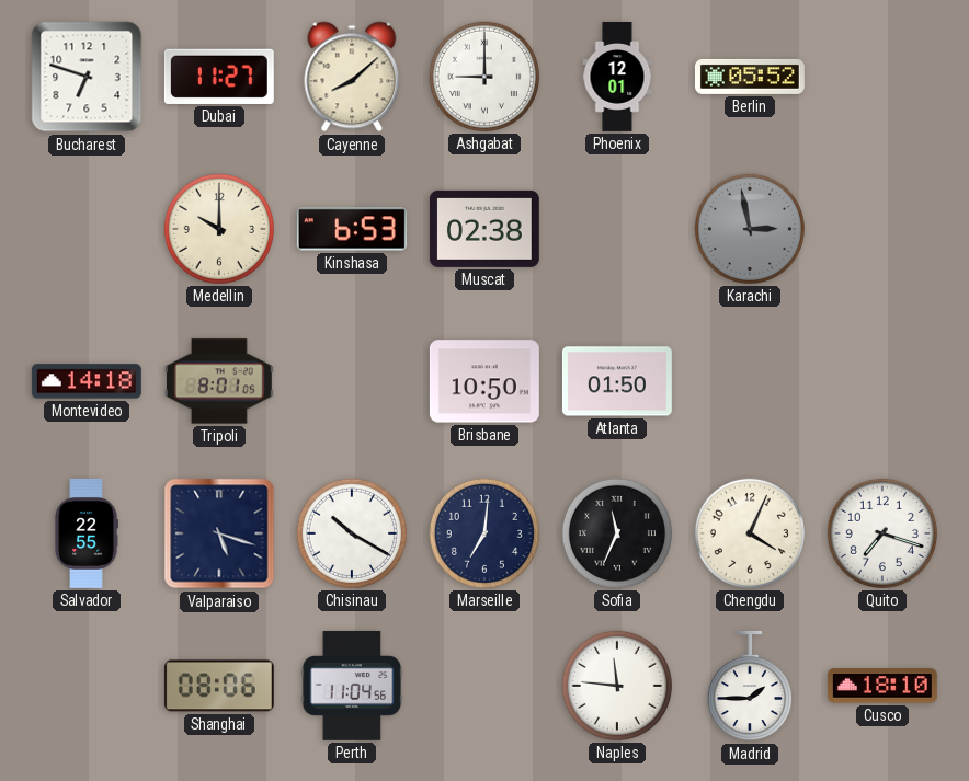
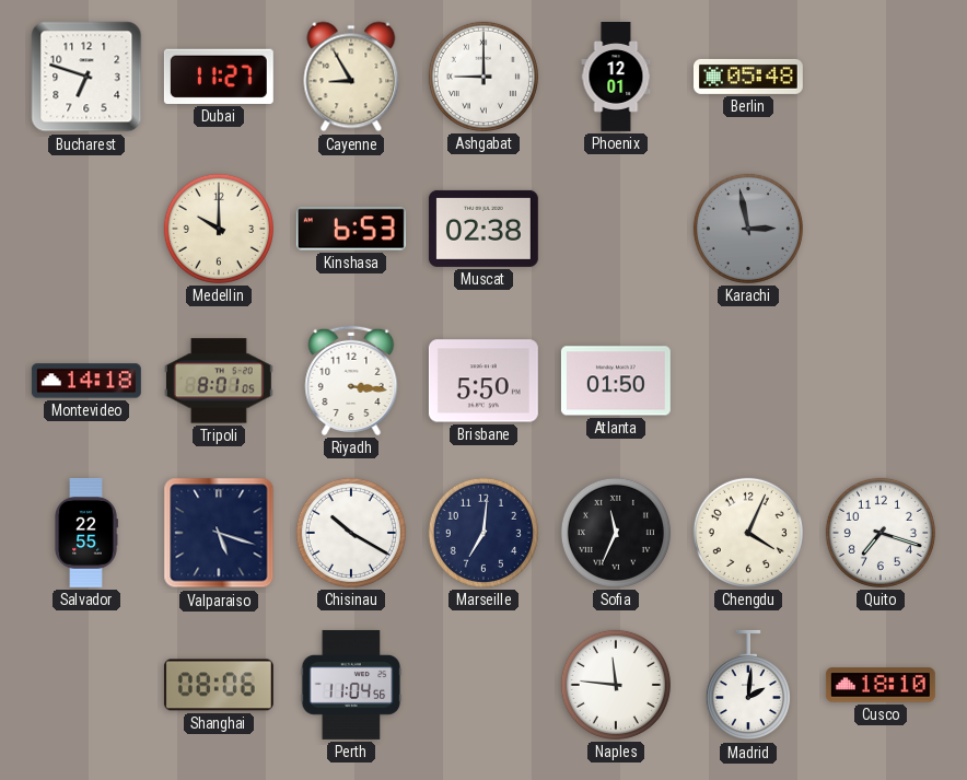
Cayenne: 8:08 -> 8:55 (351, 77)
Berlin: 05:52 -> 05:48 (748, 77)
Riyadh: none -> 3:16 (351, 381)
Brisbane: 10:50 -> 5:50 (484, 381)
Madrid: 1:45 -> 2:01 (748, 685)
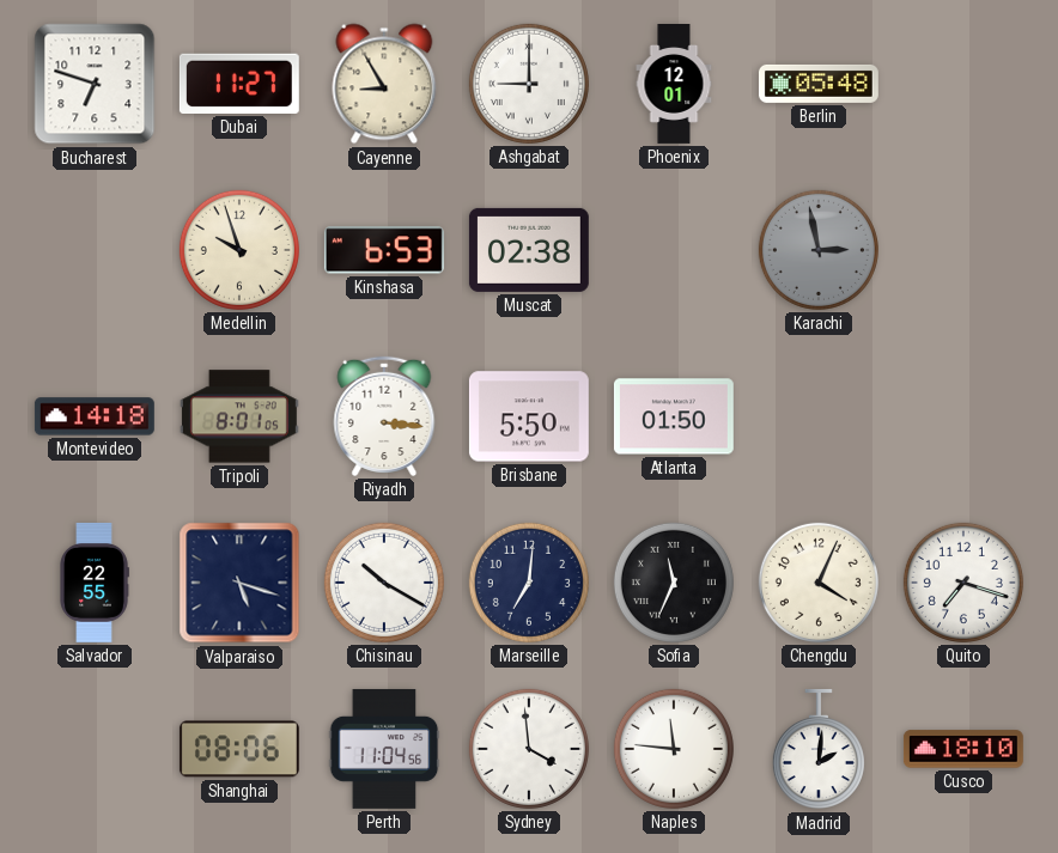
Medellin: 10:00 -> 9:57 (239, 250)
Sydney: none -> 3:59 (529, 749)
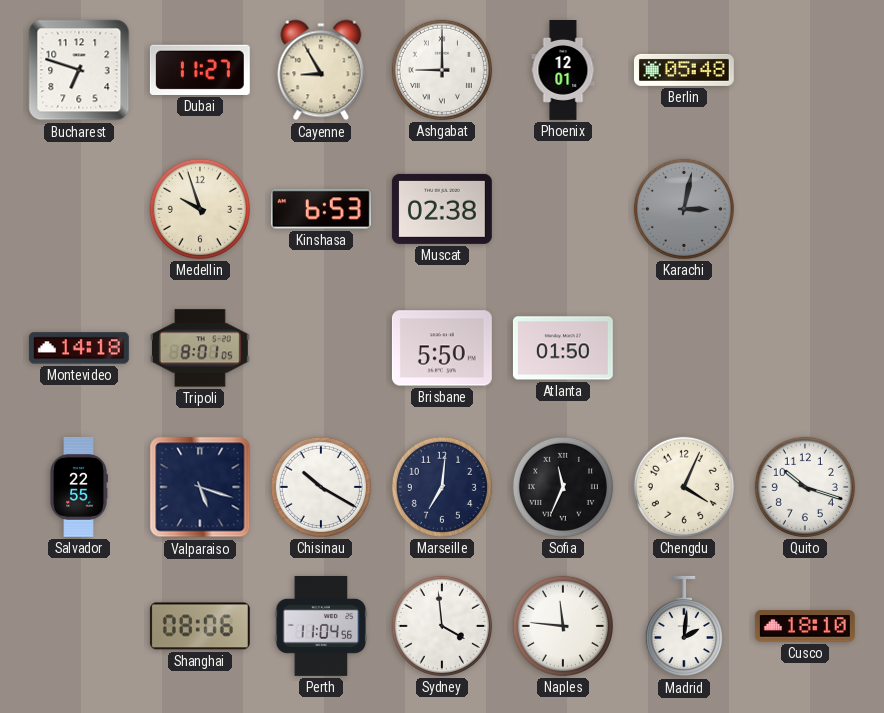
Karachi: 2:58 -> 3:02 (684, 209)
Riyadh: 3:16 -> none (384, 416)
Quito: 7:18 -> 10:18 (805, 487)
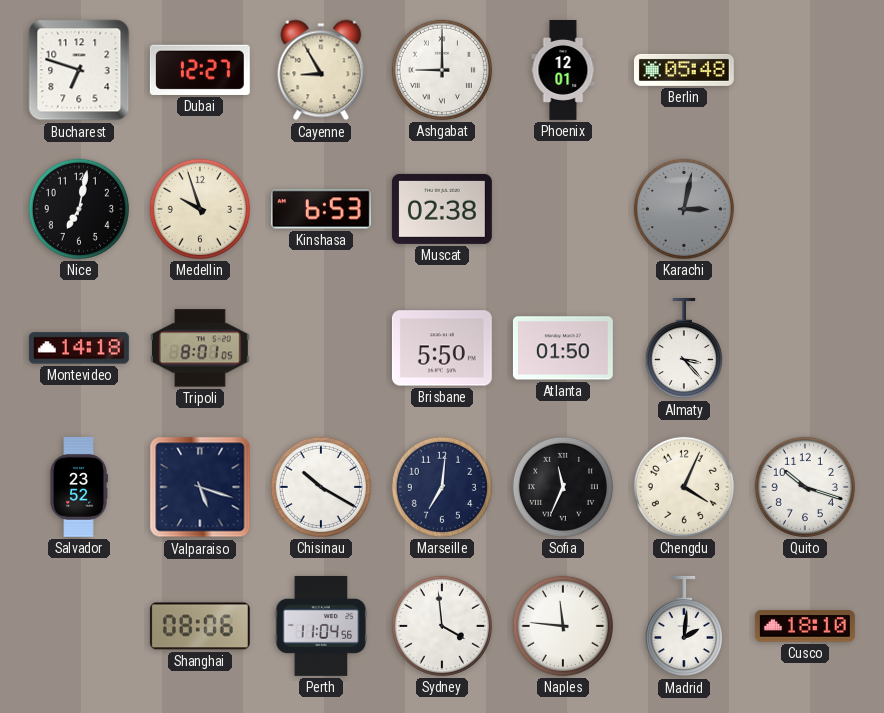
Dubai: 11:27 -> 12:27 (200, 70)
Nice: none -> 7:02 (79, 209)
Almaty: none -> 3:23 (684, 348)
Salvador: 22:55 -> 23:52 (79, 487)
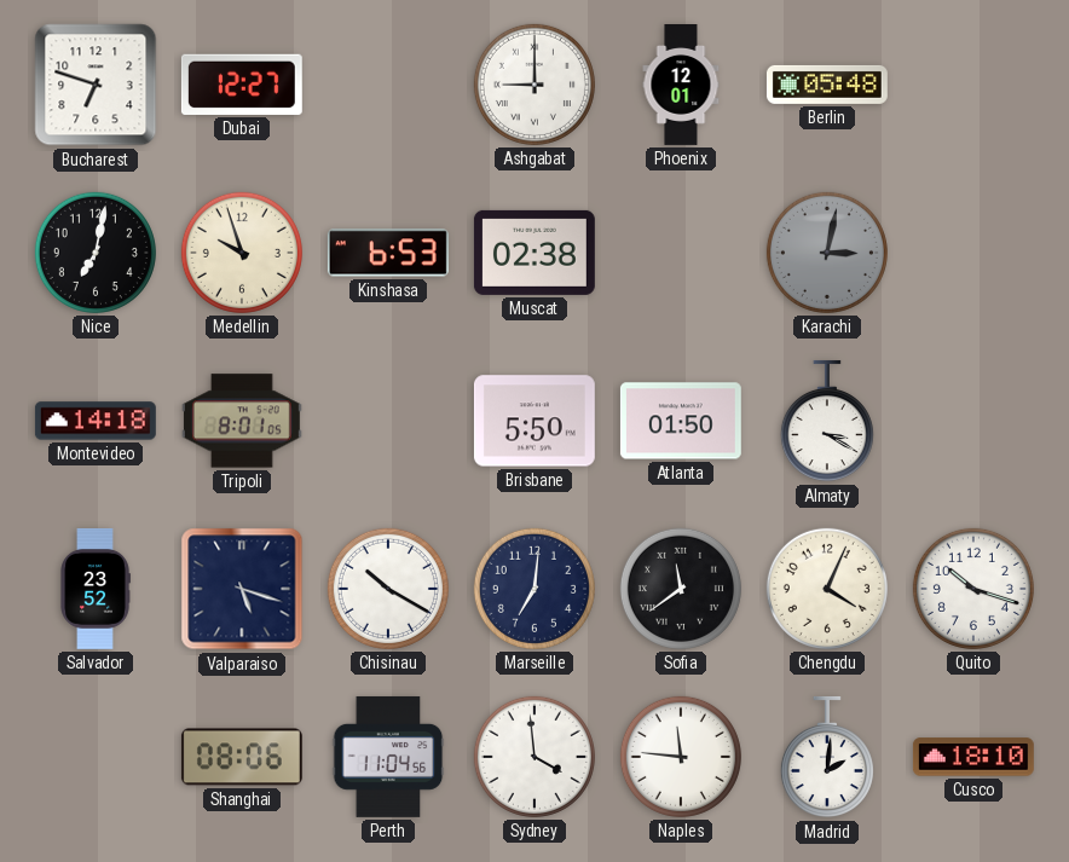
Cayenne: 8:55 -> none (321, 70)
Almaty: 3:23 -> 3:20 (827, 421)
Sofia: 11:34 -> 11:39 (681, 589)
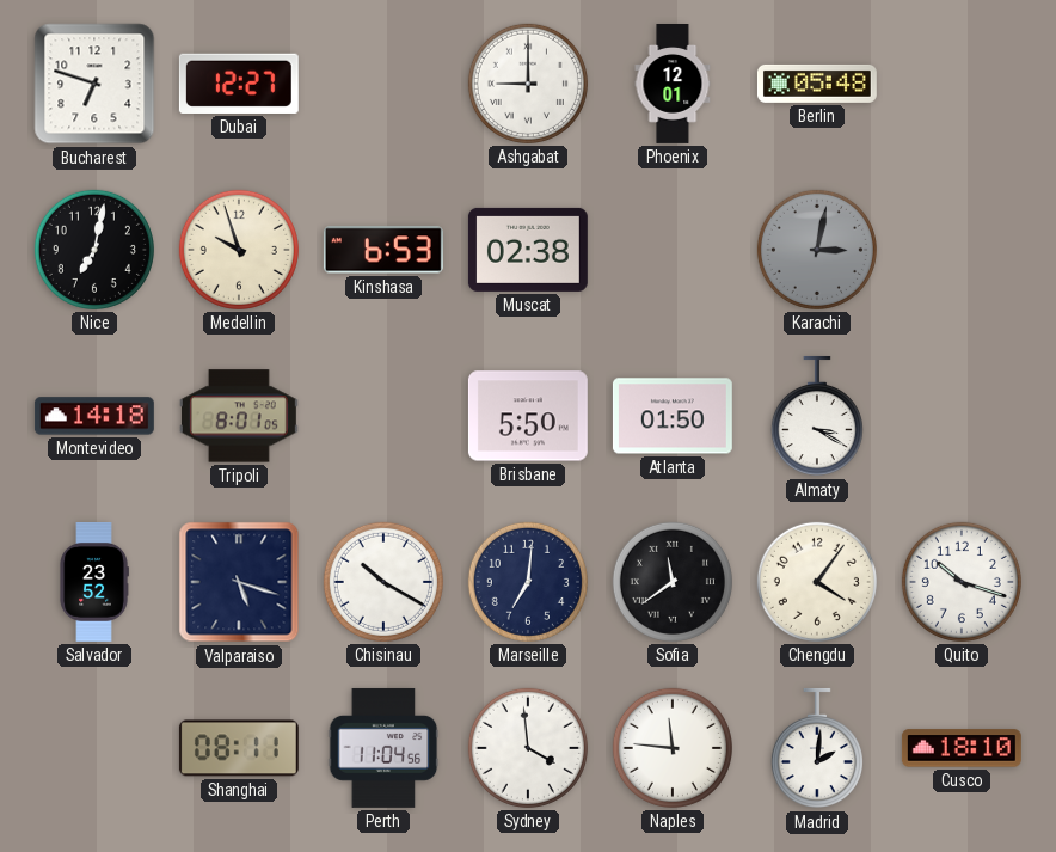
Chengdu: 4:04 -> 4:06 (817, 582)
Shanghai: 08:06 -> 08:11 (239, 748)
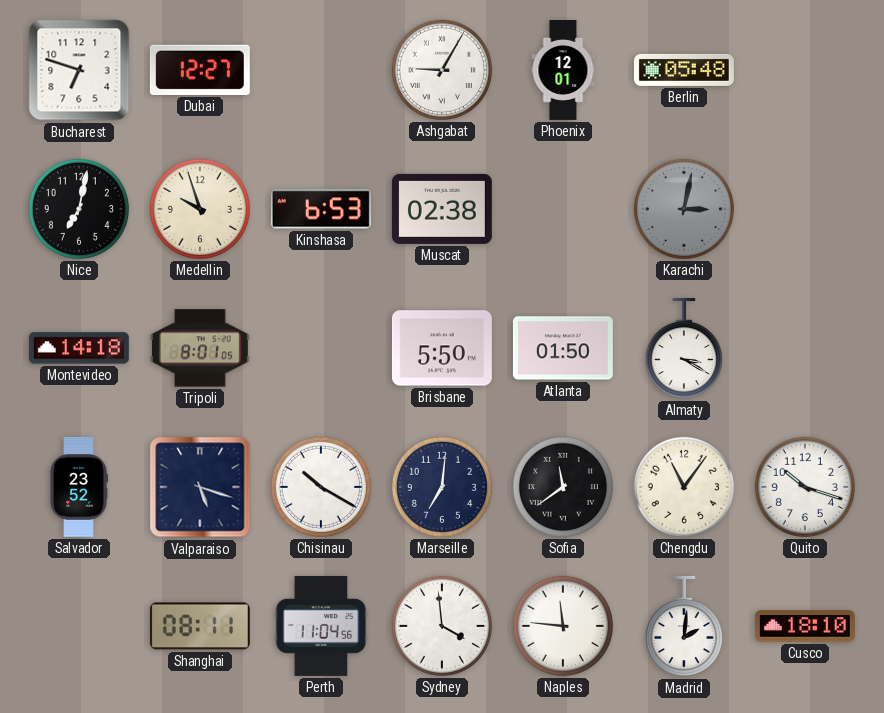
Ashgabat: 9:00 -> 9:05 (442, 70)
Chengdu: 4:06 -> 11:06 (684, 487)
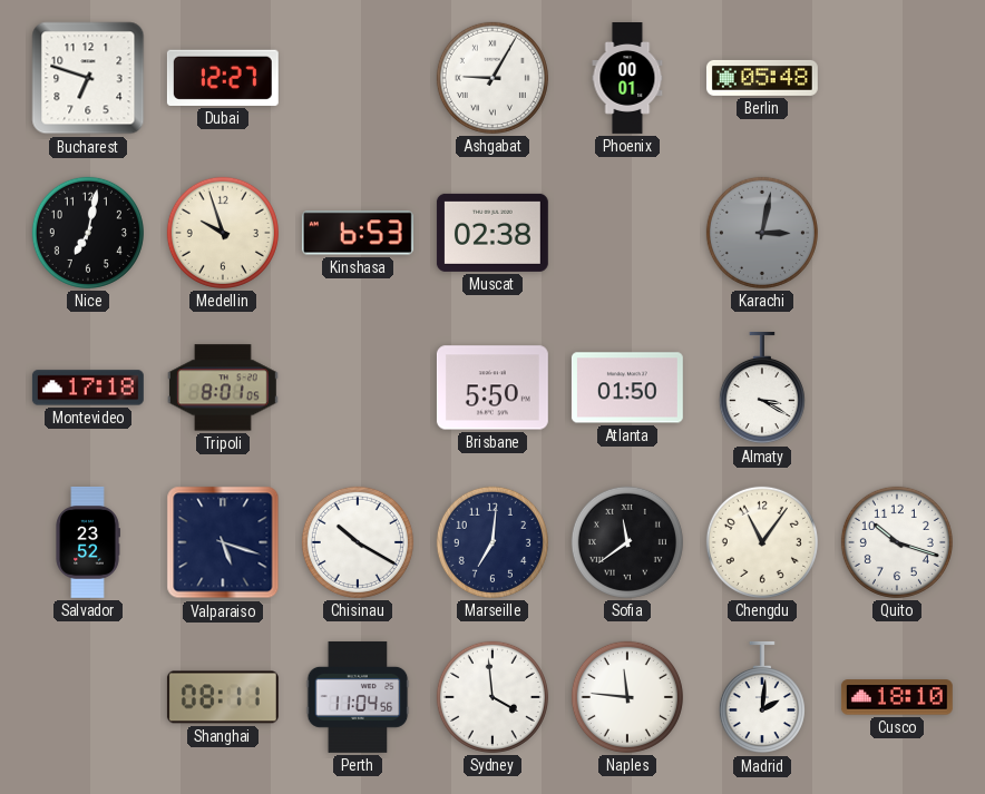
Phoenix: 12:01 -> 00:01 (627, 79)
Montevideo: 14:18 -> 17:18 (88, 388)
